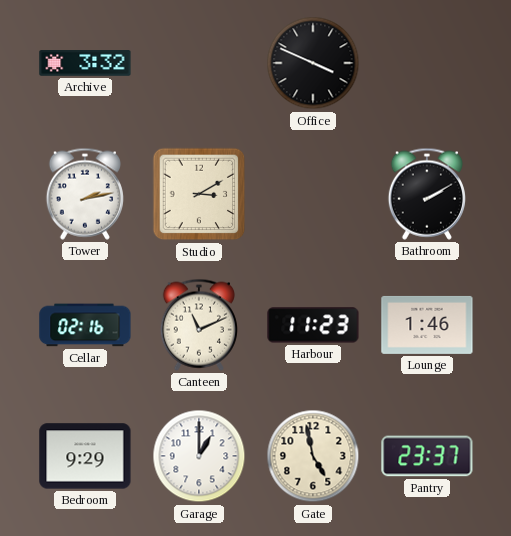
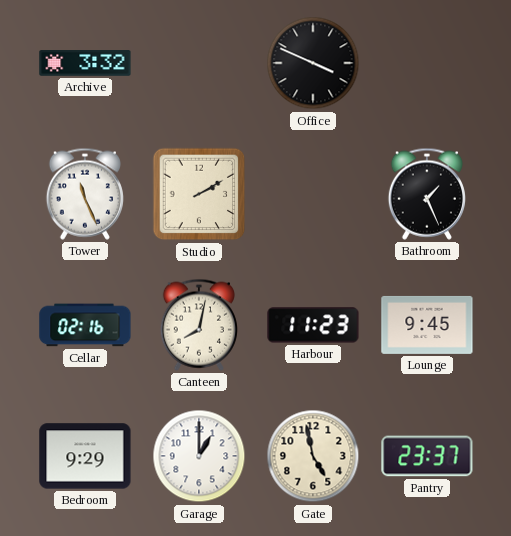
Tower: 2:13 -> 11:26 (85, 194)
Studio: 3:10 -> 2:10 (199, 194)
Bathroom: 2:10 -> 1:26 (427, 194)
Canteen: 11:11 -> 8:02 (199, 325)
Lounge: 1:46 -> 9:45 (427, 325)
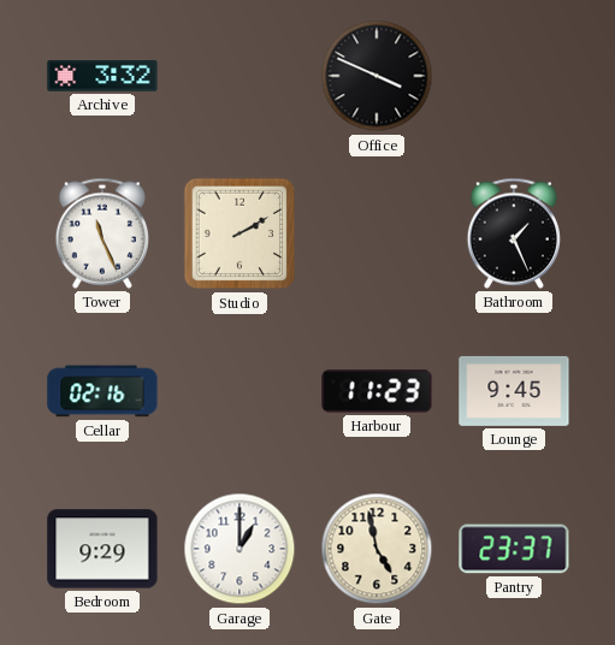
Canteen: 8:02 -> none (199, 325)
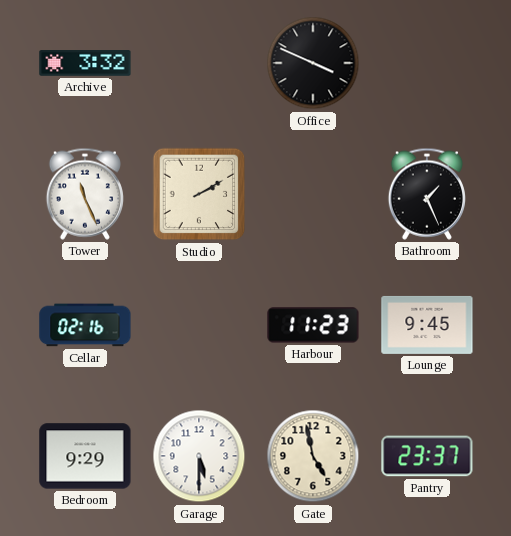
Garage: 1:00 -> 5:30 (199, 456)
